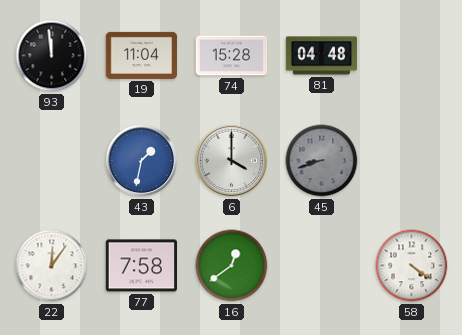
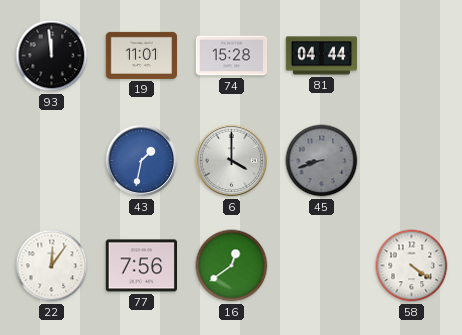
19: 11:04 -> 11:01 (142, 55)
81: 04:48 -> 04:44 (322, 56)
77: 7:58 -> 7:56 (141, 266)
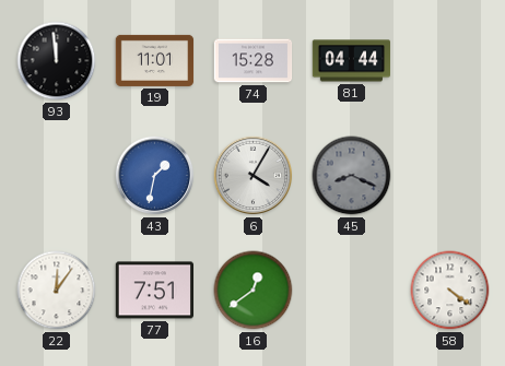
6: 4:00 -> 4:05 (254, 176)
45: 8:42 -> 8:19 (352, 176)
77: 7:56 -> 7:51 (154, 291)
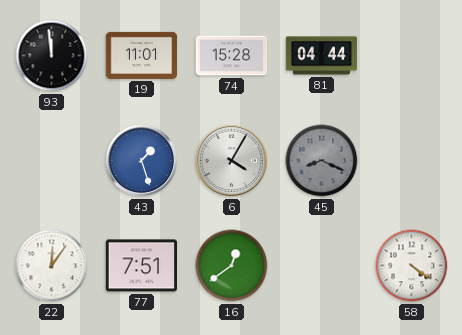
43: 1:32 -> 1:27 (142, 161)
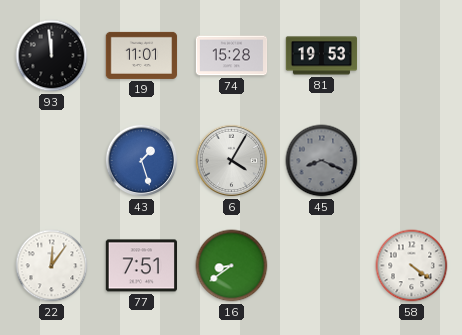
81: 04:44 -> 19:53 (322, 56)
16: 12:39 -> 8:39 (232, 266)
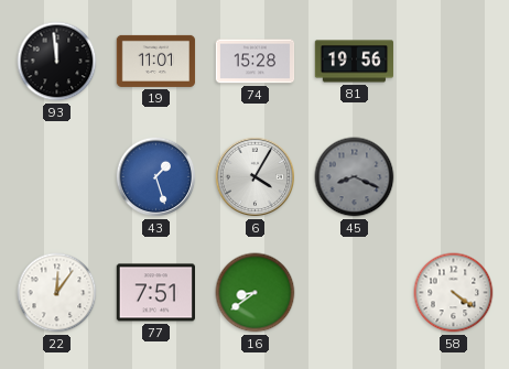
81: 19:53 -> 19:56 (355, 62)
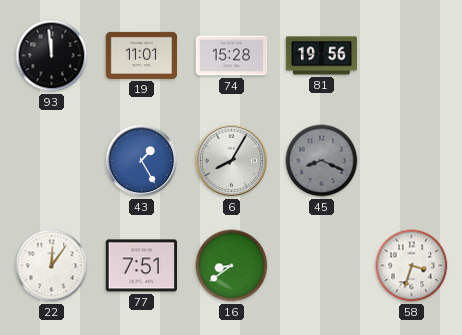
43: 1:27 -> 1:25 (142, 161)
6: 4:05 -> 8:05 (232, 161)
58: 4:21 -> 3:33 (412, 266)
